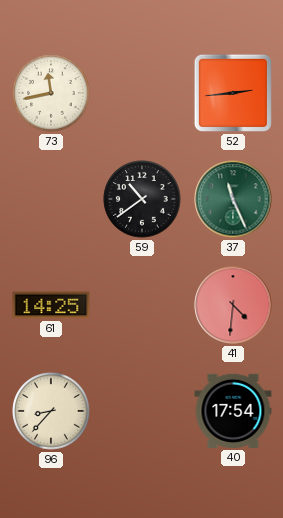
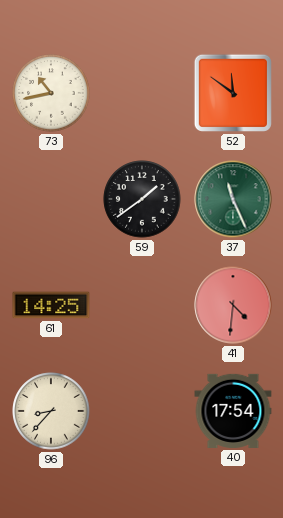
73: 11:43 -> 10:43 (51, 93)
52: 2:44 -> 11:51 (233, 93)
59: 10:39 -> 1:39 (142, 199)
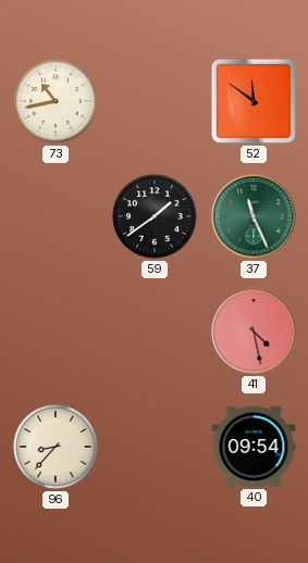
61: 14:25 -> none (51, 305)
41: 4:31 -> 4:28 (254, 331)
40: 17:54 -> 09:54 (254, 447)
